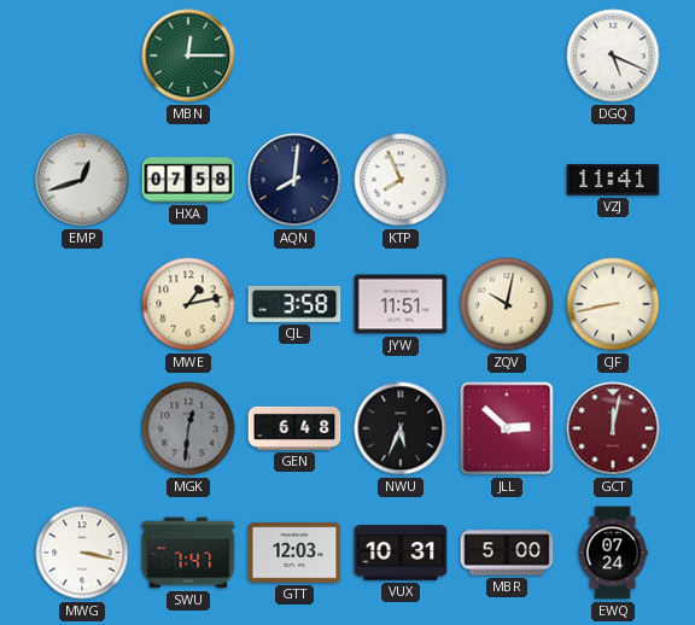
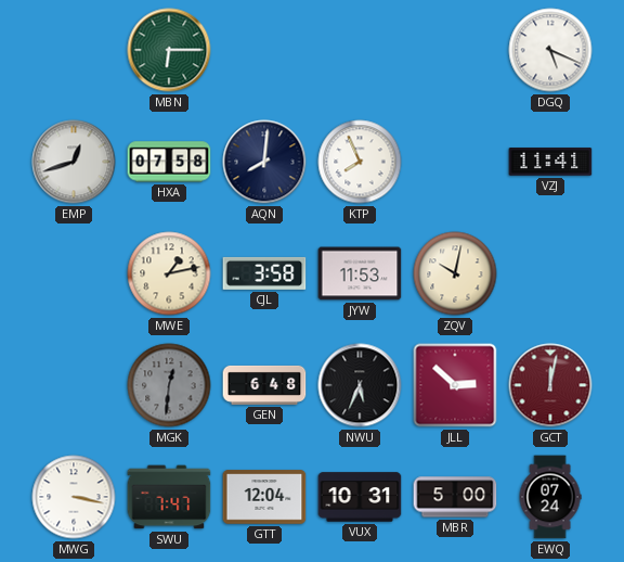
MBN: 12:15 -> 6:15 (169, 50)
JYW: 11:51 -> 11:53 (360, 273)
CJF: 8:43 -> none (613, 304)
GTT: 12:03 -> 12:04 (264, 497)
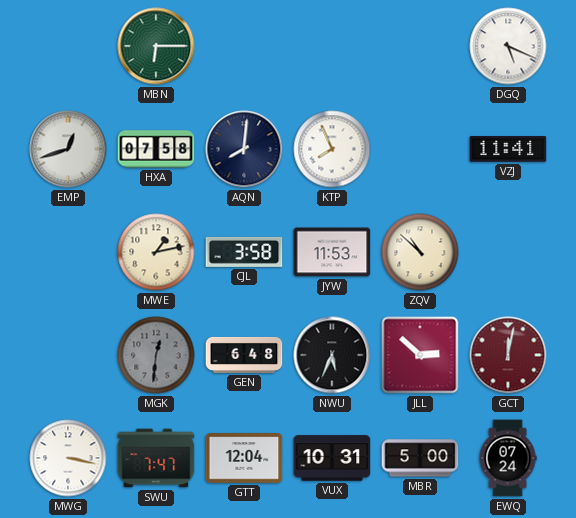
ZQV: 10:02 -> 10:52 (420, 252)
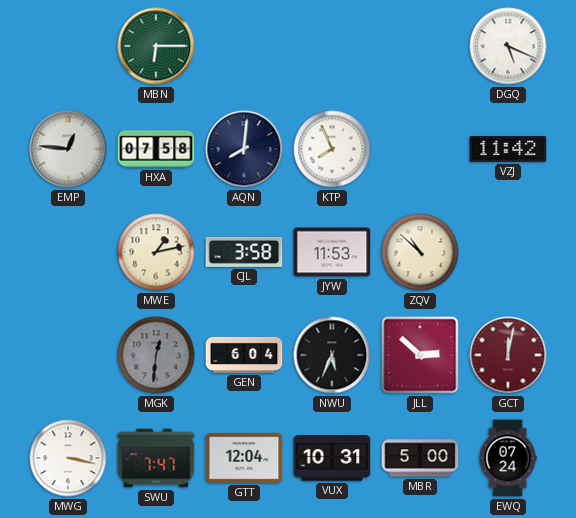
EMP: 12:42 -> 12:46 (68, 149)
VZJ: 11:41 -> 11:42 (508, 149)
GEN: 6:48 -> 6:04 (244, 355)
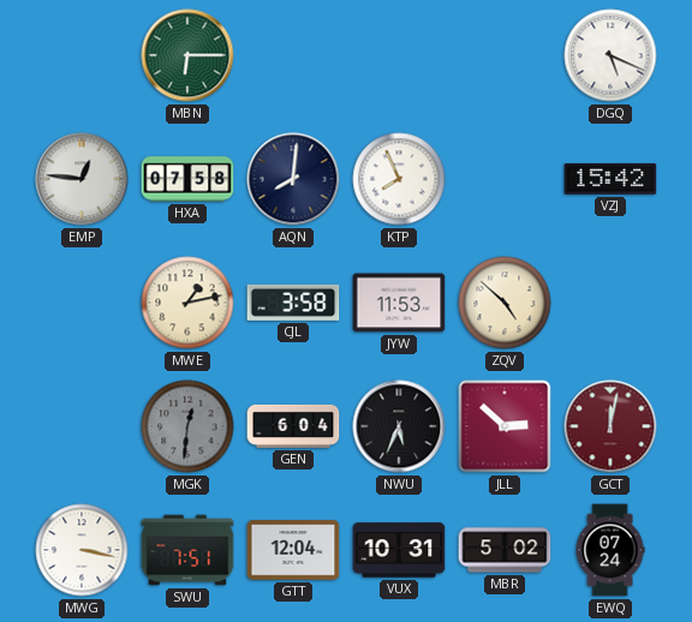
VZJ: 11:42 -> 15:42 (610, 179)
ZQV: 10:52 -> 4:52 (505, 303)
SWU: 7:47 -> 7:51 (187, 550)
MBR: 5:00 -> 5:02 (505, 550)
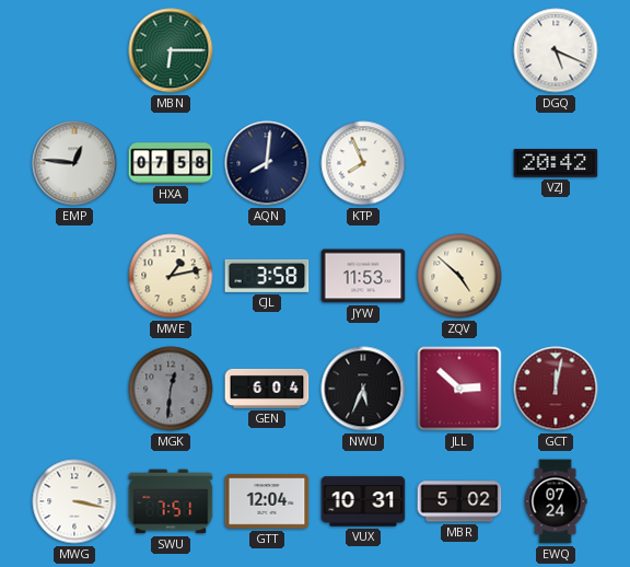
VZJ: 15:42 -> 20:42 (556, 163)
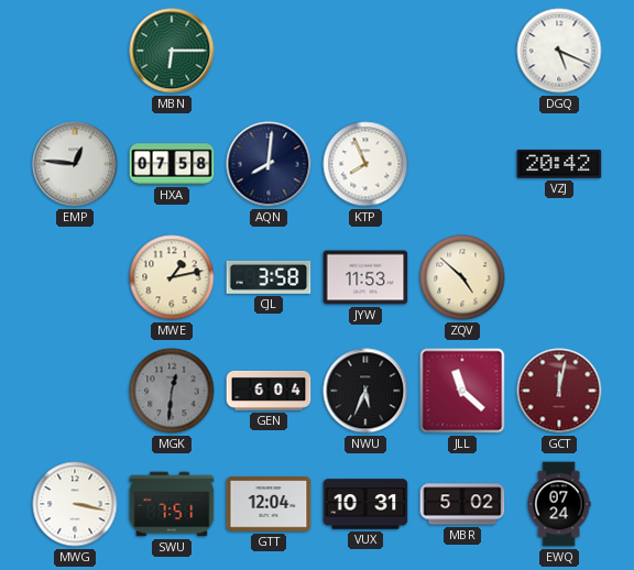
JLL: 2:52 -> 11:22 (462, 391)
